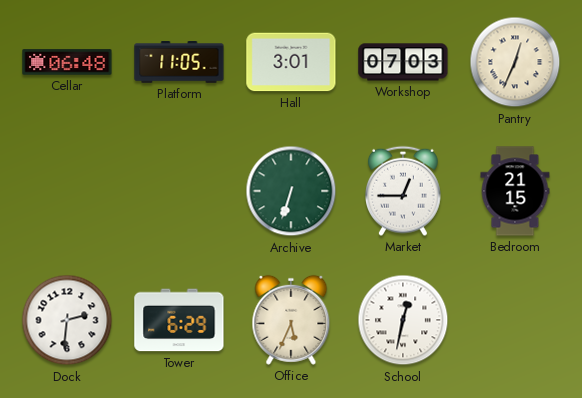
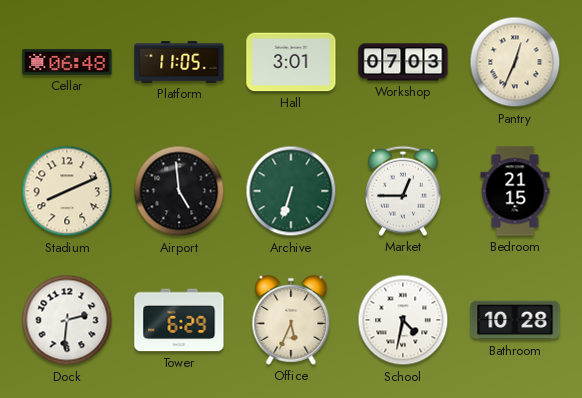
Stadium: none -> 8:11 (67, 191)
Airport: none -> 4:59 (179, 191)
School: 12:32 -> 4:32 (403, 320)
Bathroom: none -> 10:28 (515, 320)
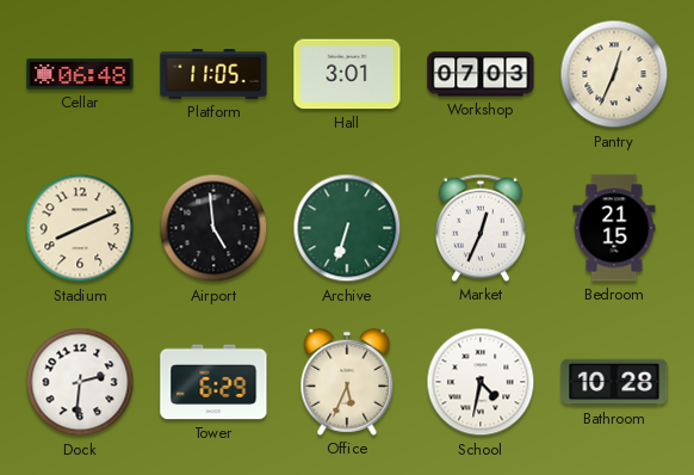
Market: 12:45 -> 12:34 (482, 228)
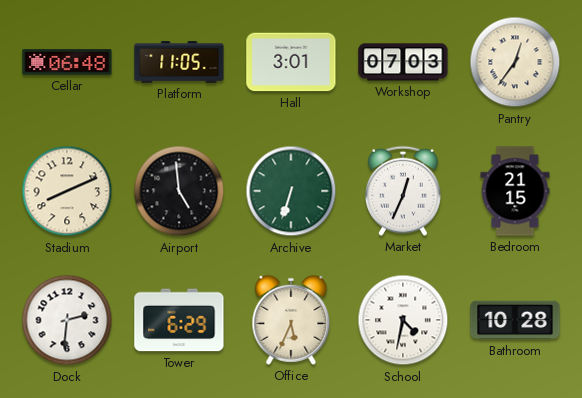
Pantry: 12:34 -> 12:36 (515, 62)
